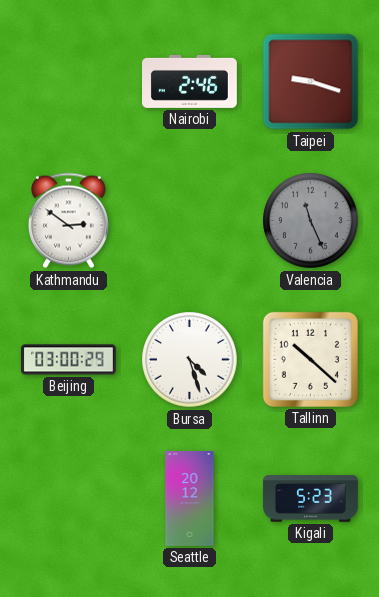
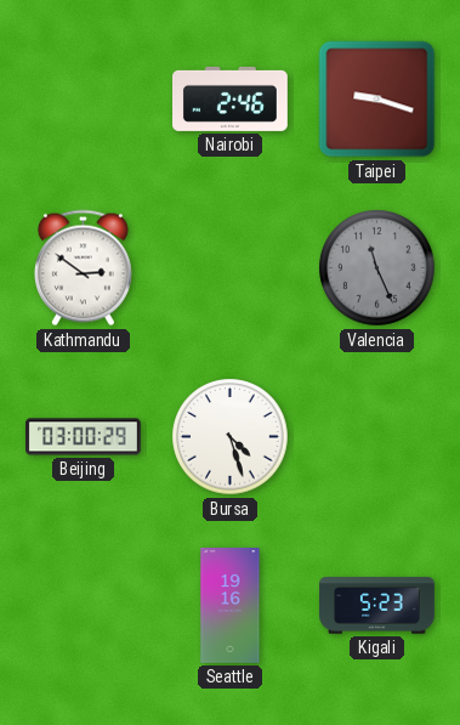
Tallinn: 10:22 -> none (310, 359)
Seattle: 20:12 -> 19:16 (231, 606)
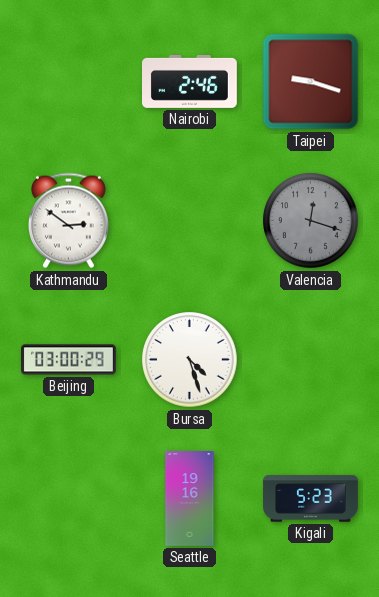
Valencia: 11:26 -> 12:18 (311, 221)
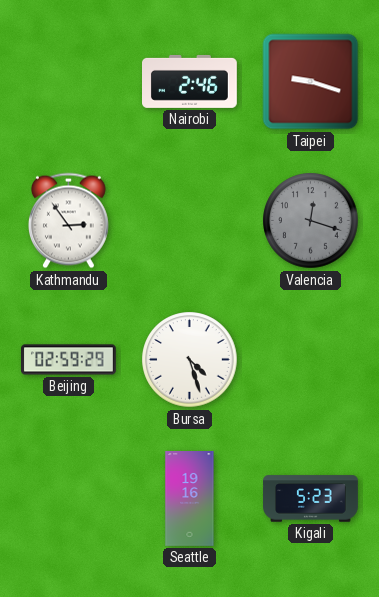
Kathmandu: 2:51 -> 2:54 (68, 221)
Beijing: 03:00 -> 02:59 (69, 360)
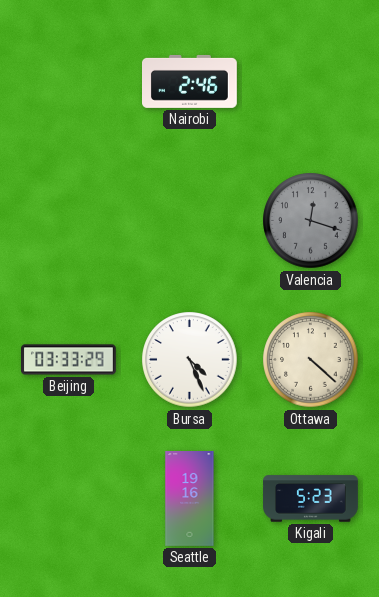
Taipei: 9:18 -> none (311, 82)
Kathmandu: 2:54 -> none (68, 221)
Beijing: 02:59 -> 03:33 (69, 360)
Bursa: 4:27 -> 4:26 (190, 360)
Ottawa: none -> 4:22 (311, 360)
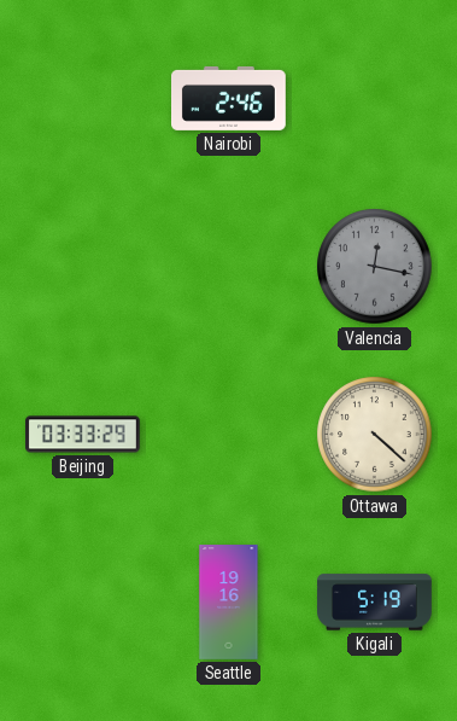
Valencia: 12:18 -> 12:17 (375, 267)
Bursa: 4:26 -> none (190, 360)
Kigali: 5:23 -> 5:19 (375, 603)
